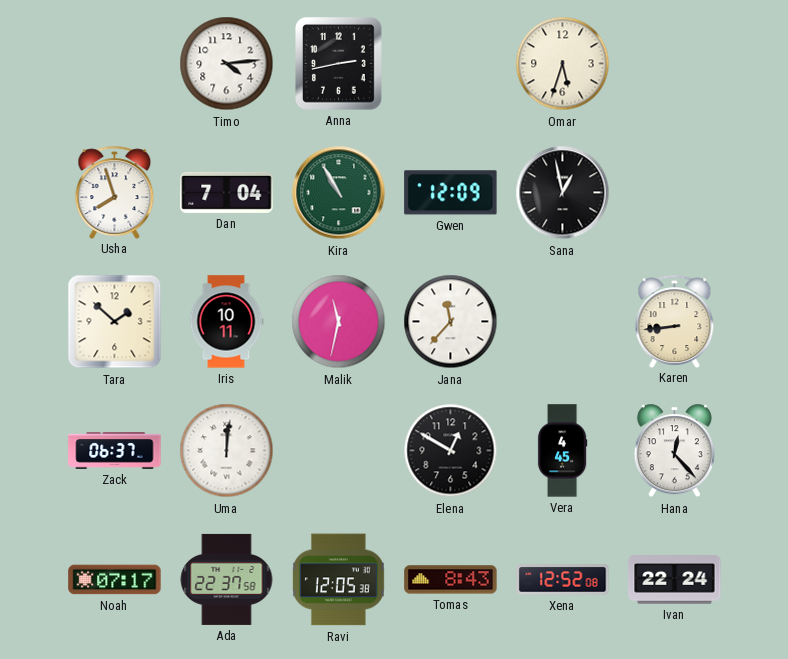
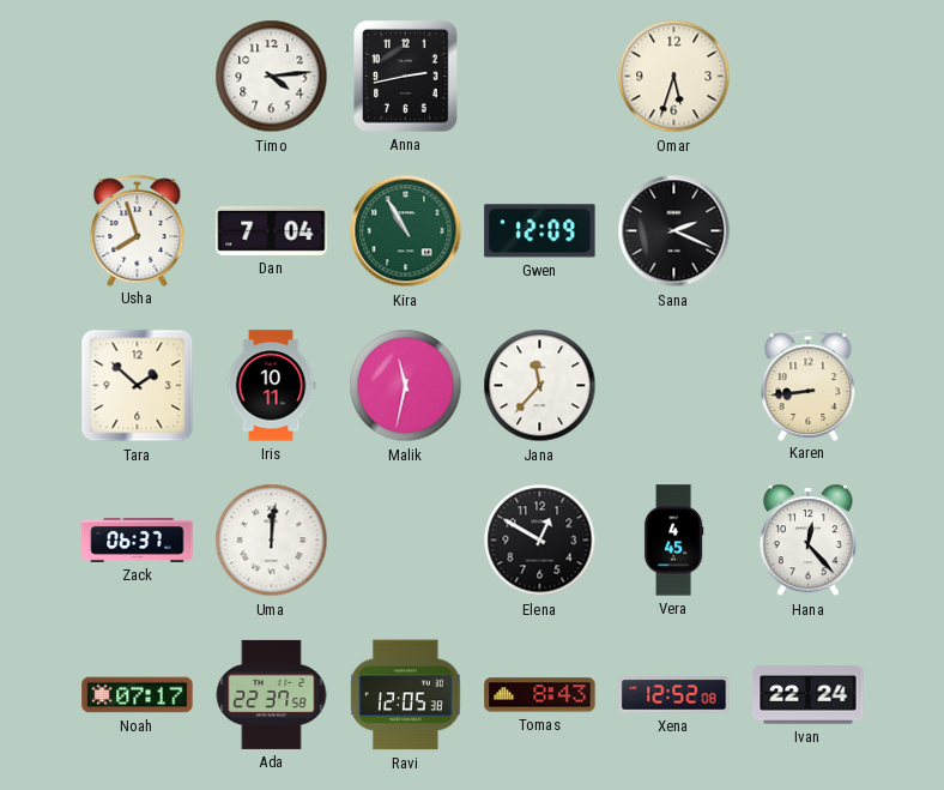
Sana: 12:58 -> 2:19 (674, 231)
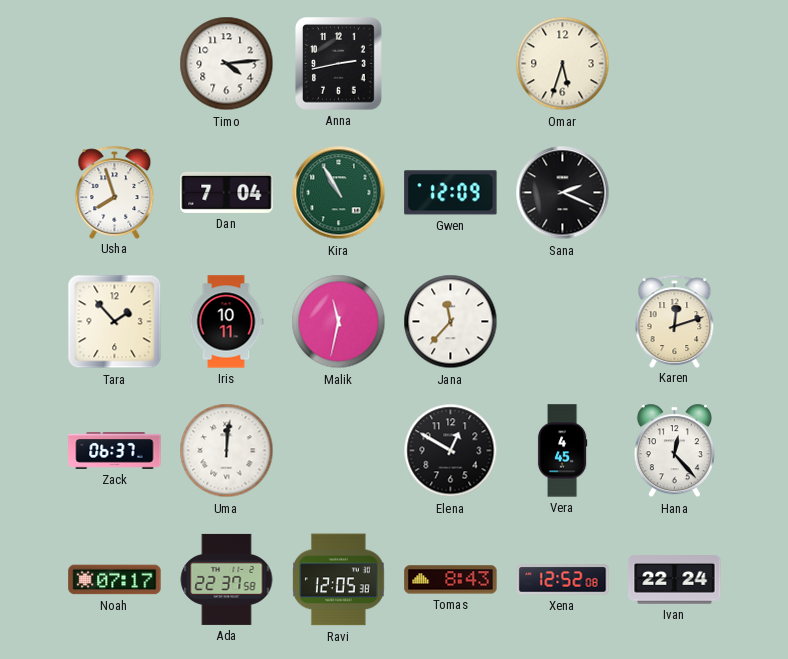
Tara: 1:52 -> 1:53 (115, 322)
Karen: 8:44 -> 12:12 (675, 321)
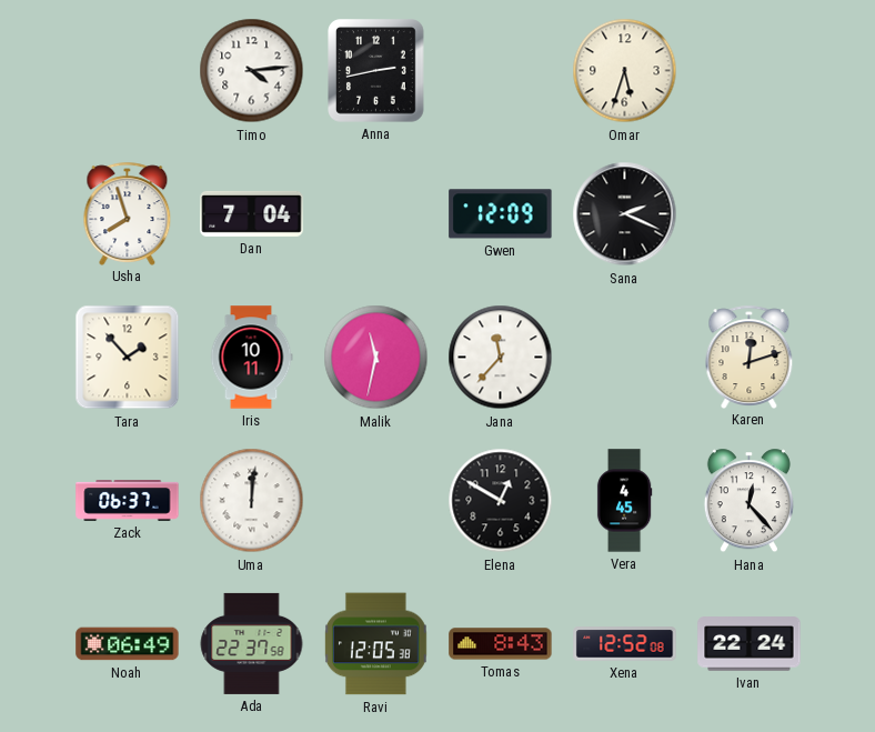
Kira: 10:55 -> none (339, 193)
Noah: 07:17 -> 06:49 (128, 644)
